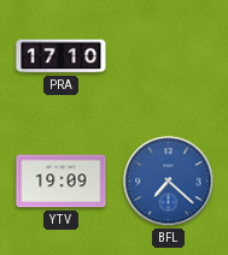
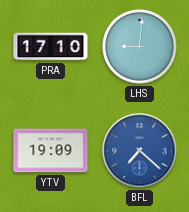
LHS: none -> 9:01 (140, 47)
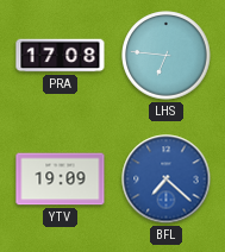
PRA: 17:10 -> 17:08 (61, 56)
LHS: 9:01 -> 6:46 (167, 56)
